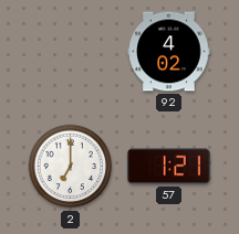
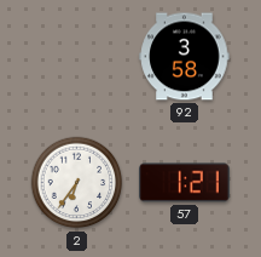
92: 4:02 -> 3:58 (185, 57)
2: 7:00 -> 6:36 (77, 183)
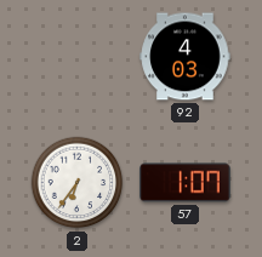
92: 3:58 -> 4:03 (186, 57)
57: 1:21 -> 1:07 (186, 183)
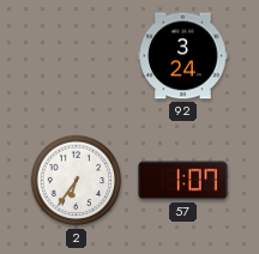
92: 4:03 -> 3:24 (183, 56)
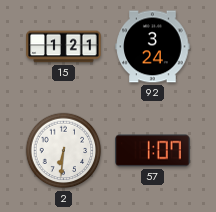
15: none -> 1:21 (64, 47)
2: 6:36 -> 6:31 (64, 151)
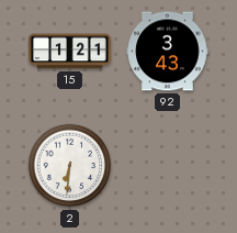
92: 3:24 -> 3:43 (168, 52)
57: 1:07 -> none (153, 151)
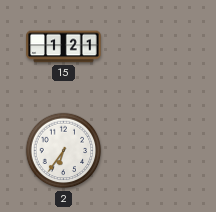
92: 3:43 -> none (168, 52)
2: 6:31 -> 6:36 (64, 151)
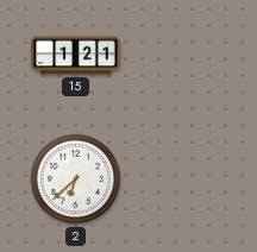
2: 6:36 -> 6:38 (76, 179)
